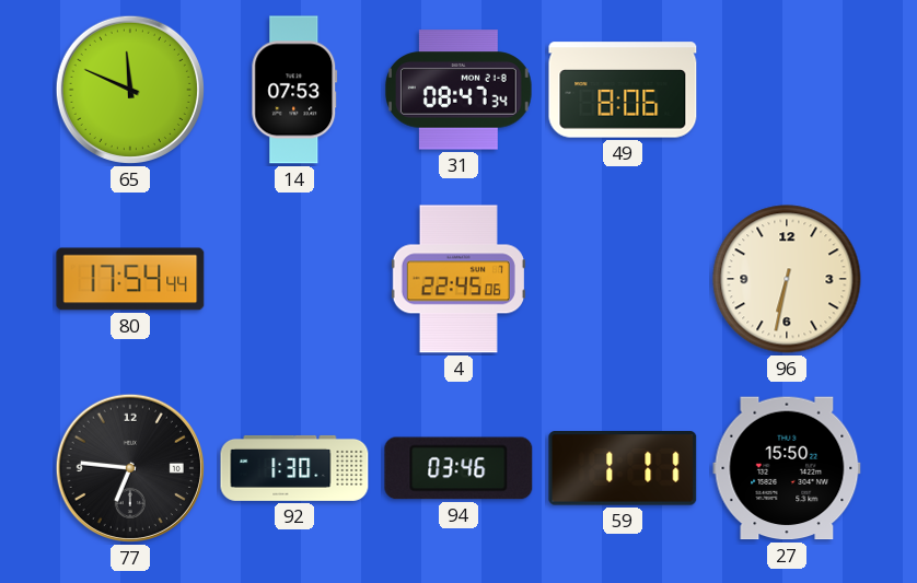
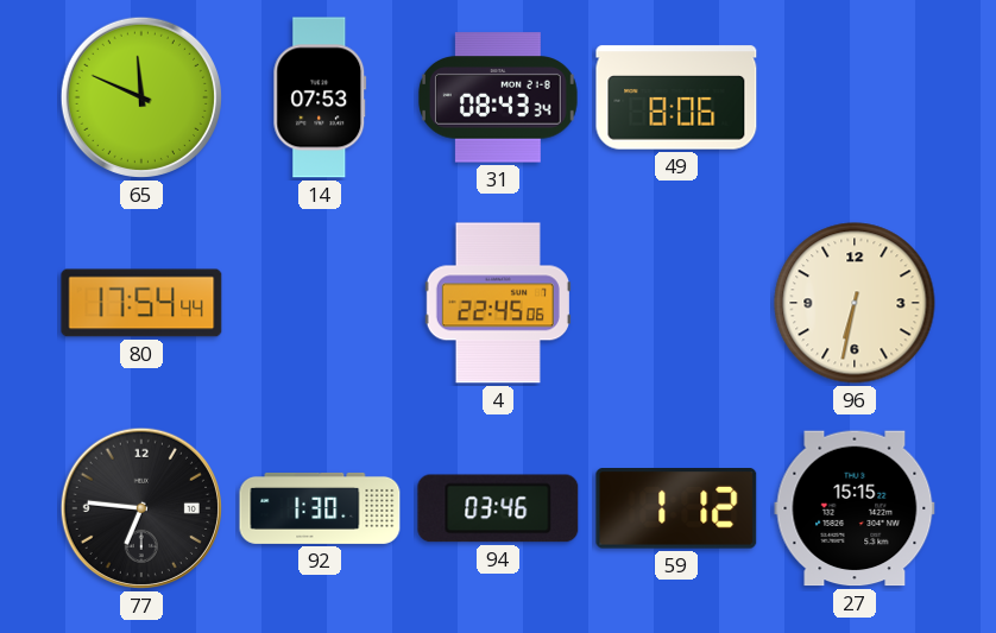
31: 08:47 -> 08:43 (498, 97)
59: 1:11 -> 1:12 (676, 508)
27: 15:50 -> 15:15 (855, 508)
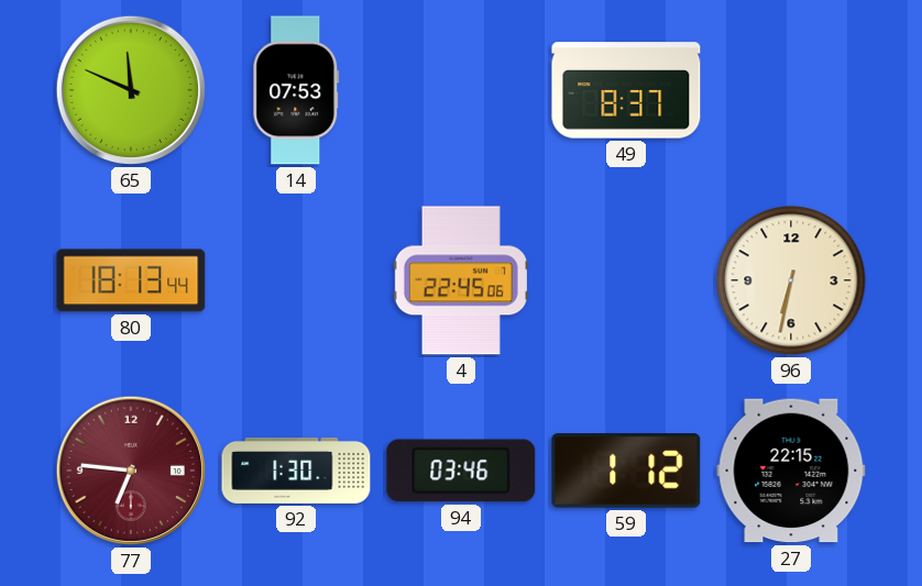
31: 08:43 -> none (498, 97)
49: 8:06 -> 8:37 (626, 90)
80: 17:54 -> 18:13 (131, 280)
77 dial: black -> burgundy (131, 471)
27: 15:15 -> 22:15 (791, 471)
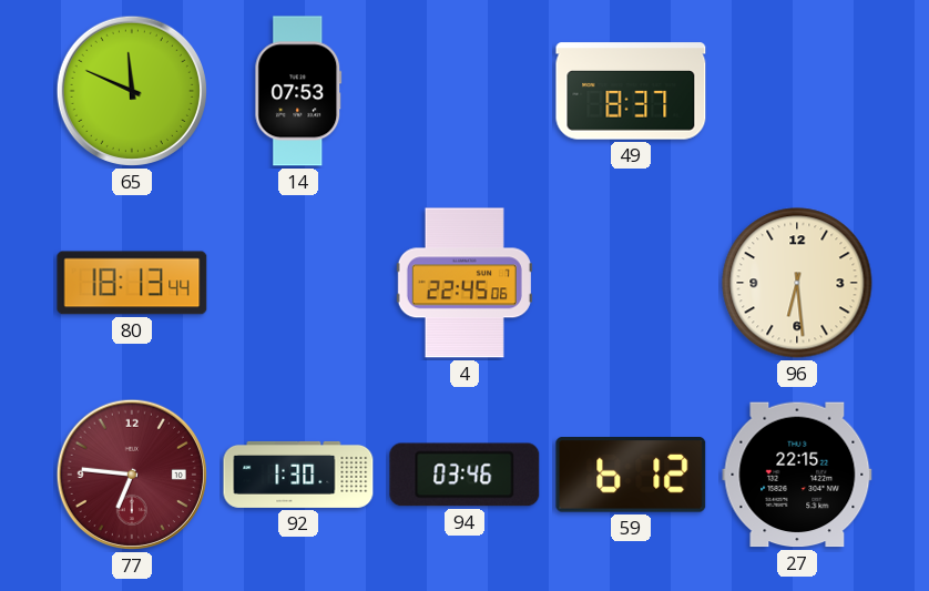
96: 6:32 -> 6:29 (797, 283)
59: 1:12 -> 6:12 (631, 475)
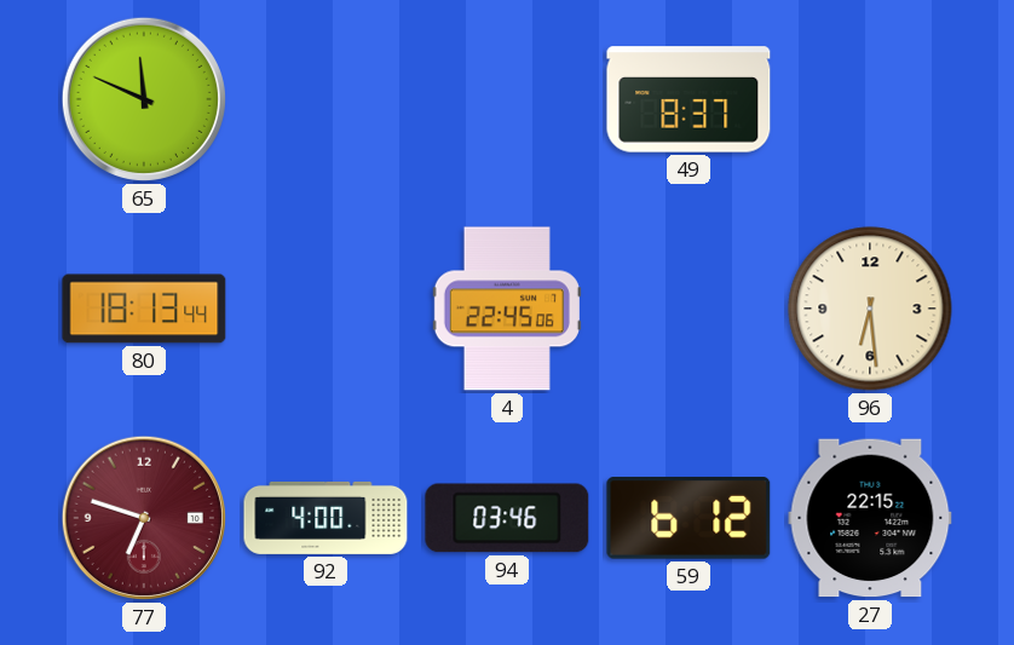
14: 07:53 -> none (298, 91)
77: 6:46 -> 6:48 (144, 518)
92: 1:30 -> 4:00 (325, 518)
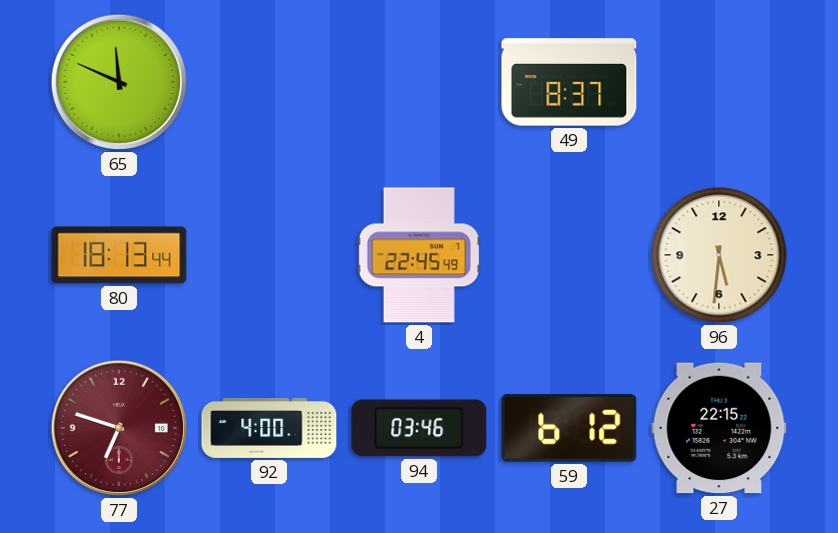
4: 22:45:06 -> 22:45:49 (419, 255)
96: 6:29 -> 5:31 (719, 255)
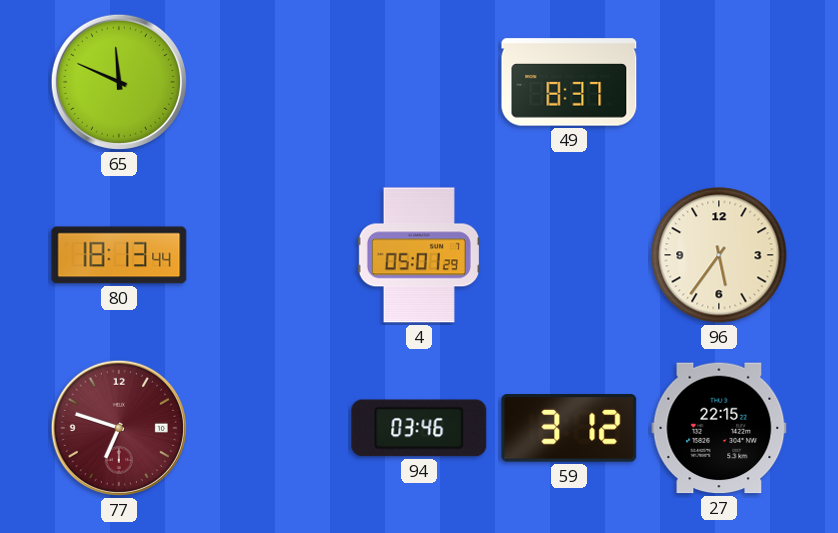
4: 22:45 -> 05:01 (419, 255)
96: 5:31 -> 5:36 (719, 255)
92: 4:00 -> none (269, 428)
59: 6:12 -> 3:12 (569, 428)
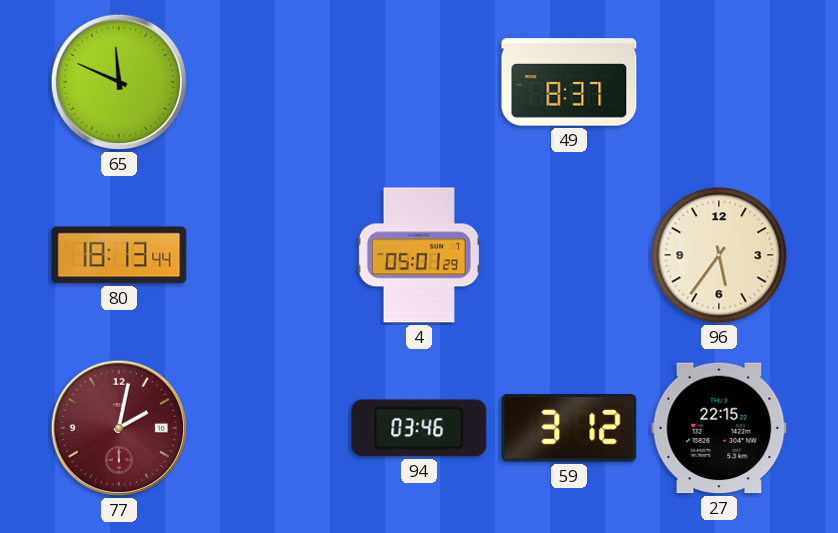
77: 6:48 -> 2:02 (119, 428)
